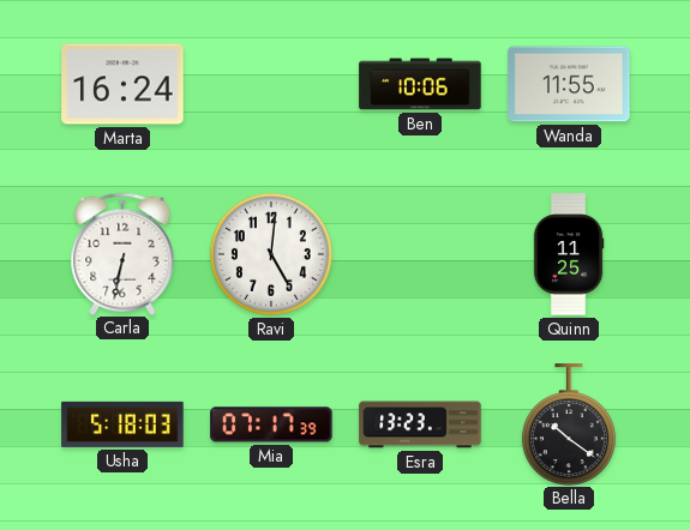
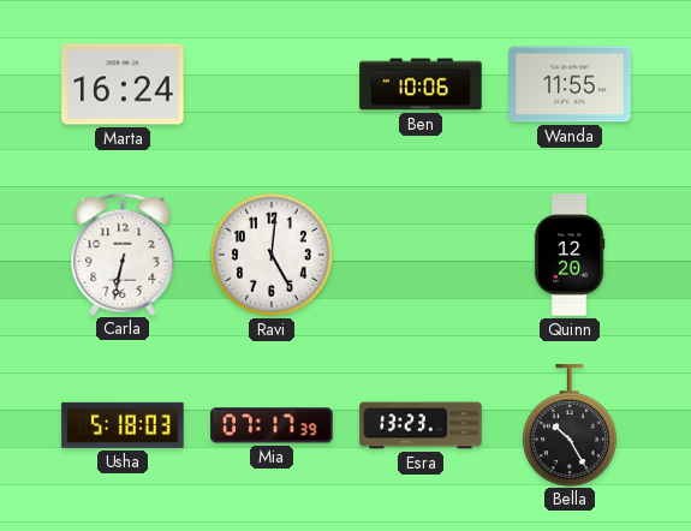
Quinn: 11:25 -> 12:20 (570, 255)
Bella: 10:21 -> 10:25 (570, 425)
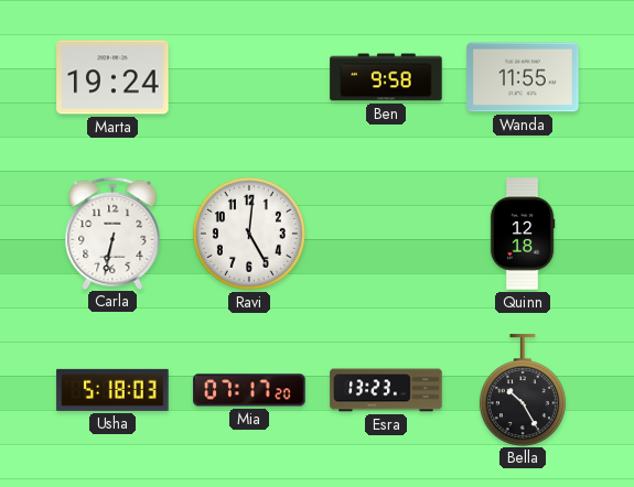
Marta: 16:24 -> 19:24 (112, 77)
Ben: 10:06 -> 9:58 (386, 77)
Quinn: 12:20 -> 12:18 (523, 234)
Mia: 07:17:39 -> 07:17:20 (249, 390)
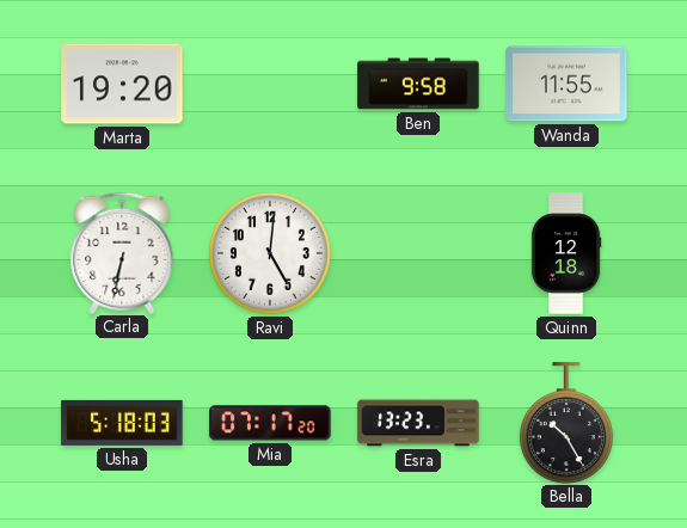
Marta: 19:24 -> 19:20 (122, 84)
